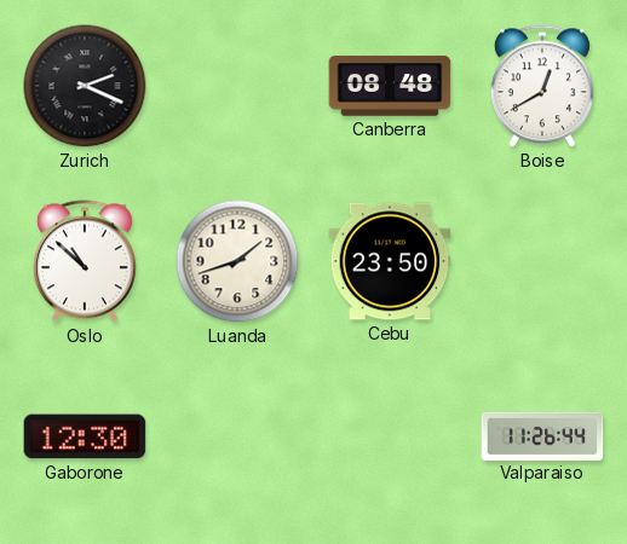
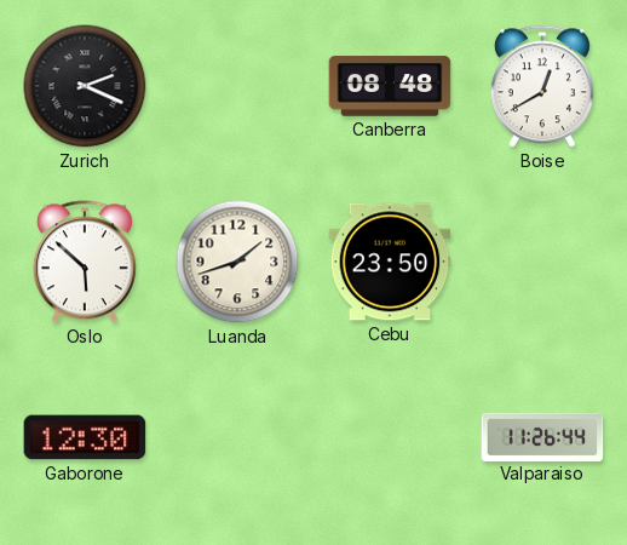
Oslo: 10:52 -> 5:52 (85, 262)
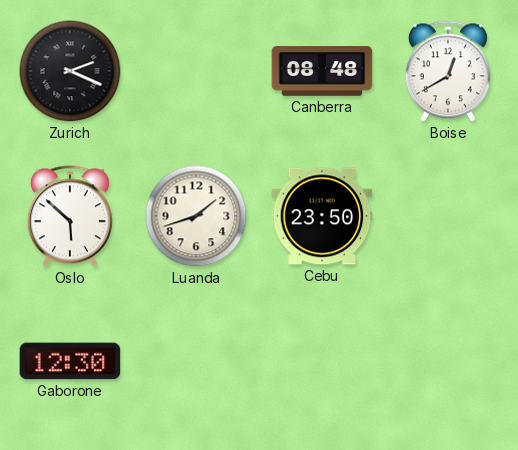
Valparaiso: 11:26 -> none (542, 436)
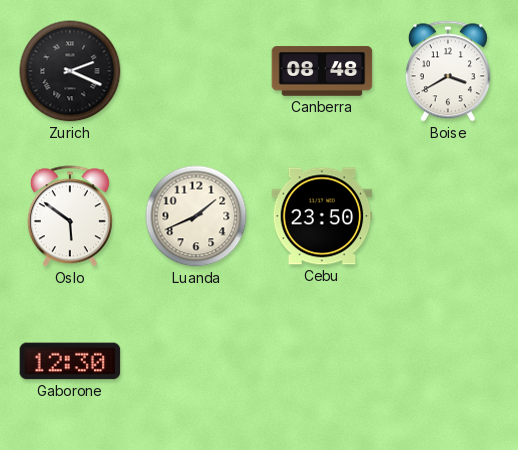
Boise: 12:40 -> 3:40 (448, 71)
Oslo: 5:52 -> 5:51 (70, 216)
Luanda: 1:42 -> 1:41 (196, 216)
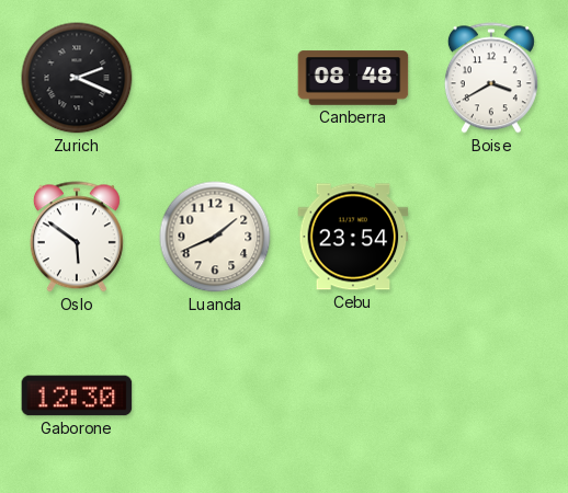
Cebu: 23:50 -> 23:54 (353, 237)
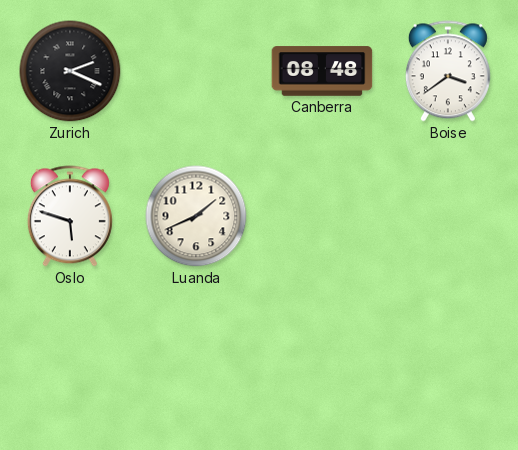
Boise: 3:40 -> 3:39 (448, 71)
Oslo: 5:51 -> 5:48 (70, 216)
Cebu: 23:54 -> none (353, 237)
Gaborone: 12:30 -> none (77, 395)
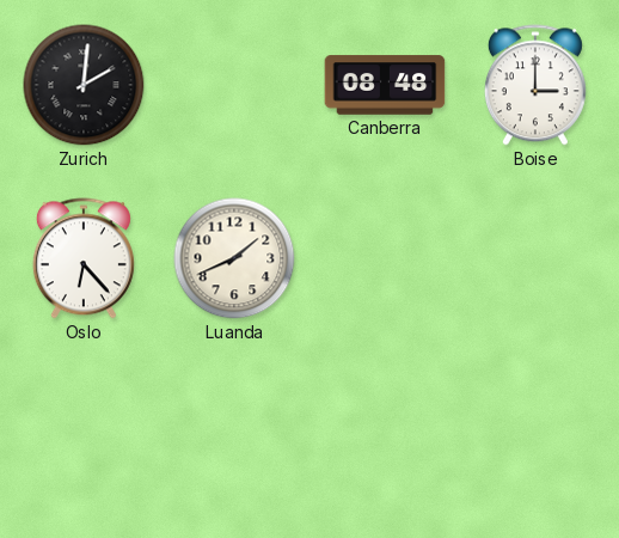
Zurich: 2:19 -> 2:01 (84, 85)
Boise: 3:39 -> 3:00 (535, 85)
Oslo: 5:48 -> 6:23 (84, 258)
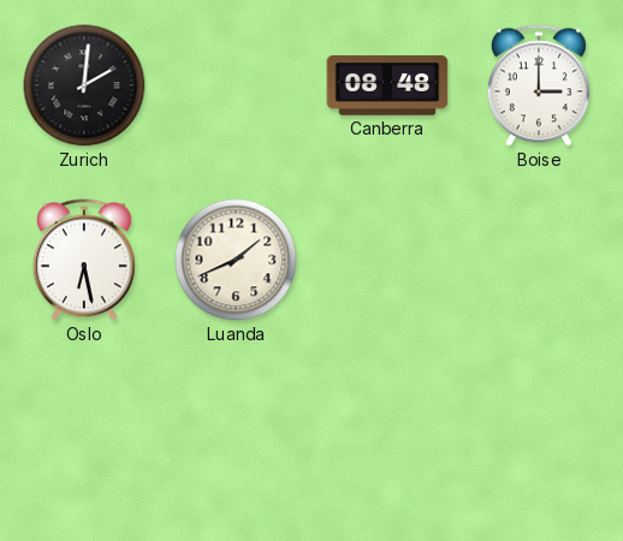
Oslo: 6:23 -> 6:28 (84, 260)
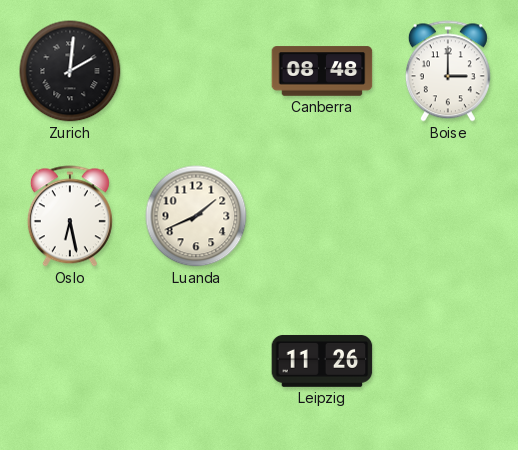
Leipzig: none -> 11:26 (322, 361)
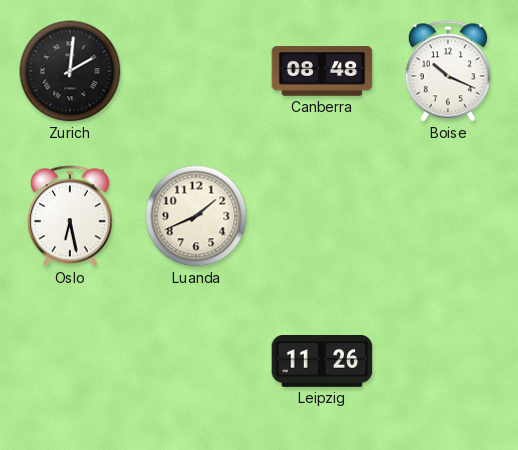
Boise: 3:00 -> 10:19 (448, 71)
